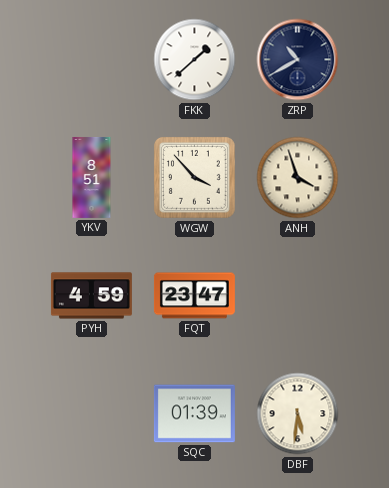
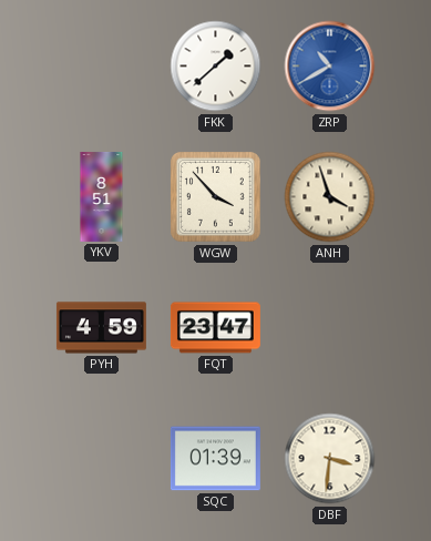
ZRP dial: navy -> blue (330, 67)
DBF: 5:31 -> 3:31 (330, 459)
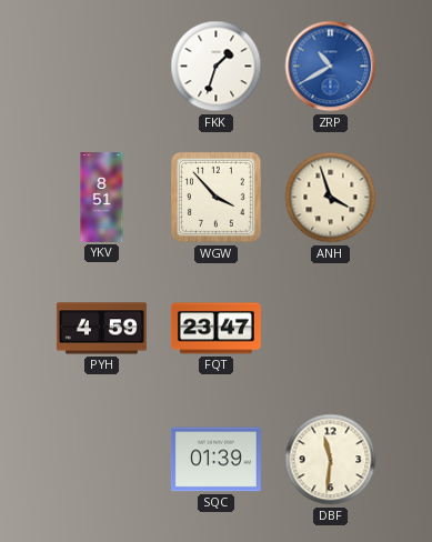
FKK: 1:38 -> 1:33 (217, 67)
DBF: 3:31 -> 11:31 (331, 460)
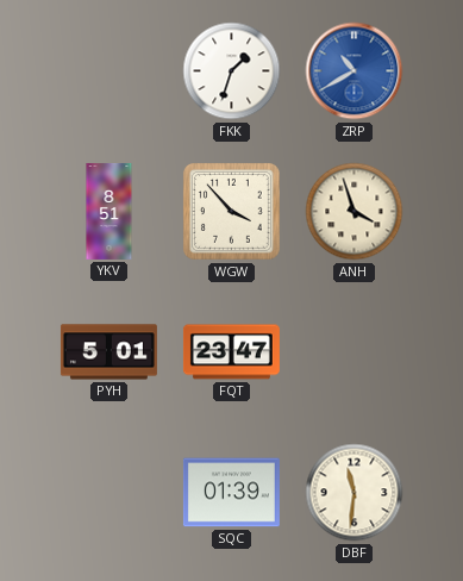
PYH: 4:59 -> 5:01 (108, 352)
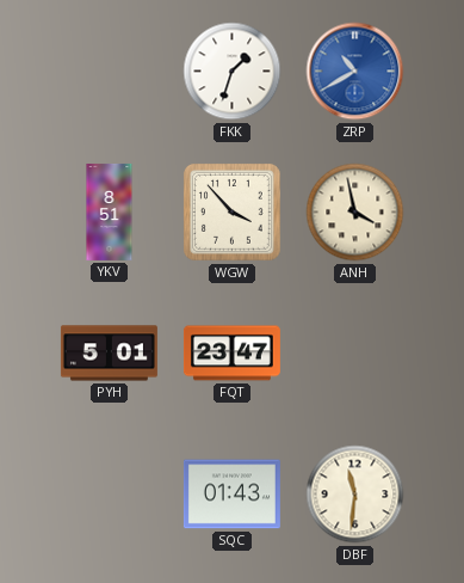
ANH: 3:57 -> 3:58 (355, 213)
SQC: 01:39 -> 01:43 (231, 495)
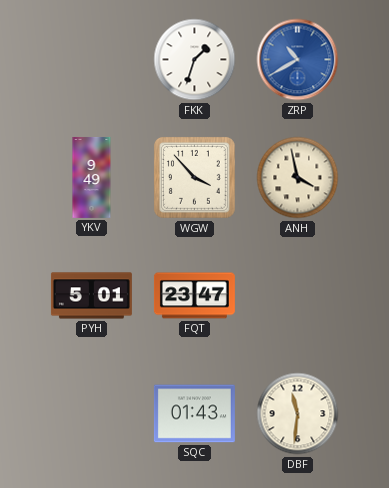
YKV: 8:51 -> 9:49 (92, 177)
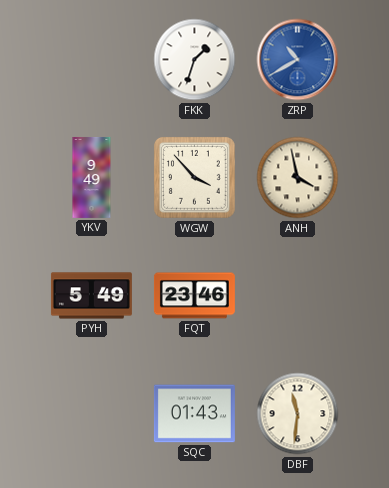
PYH: 5:01 -> 5:49 (91, 296)
FQT: 23:47 -> 23:46 (194, 296)
